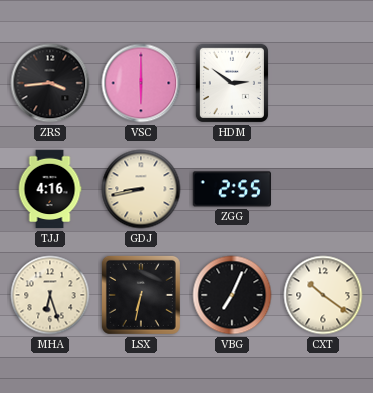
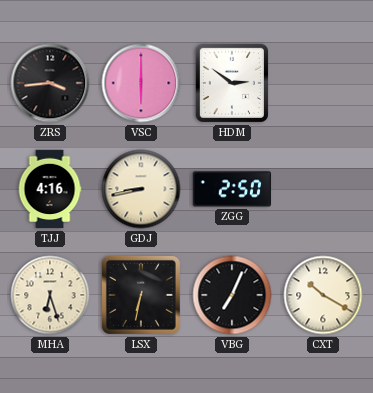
ZGG: 2:55 -> 2:50 (231, 189)
CXT: 10:21 -> 10:20 (323, 295)
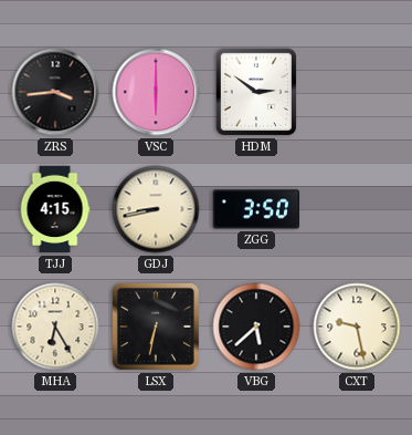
TJJ: 4:16 -> 4:15 (55, 209)
ZGG: 2:50 -> 3:50 (255, 209)
MHA: 6:27 -> 6:25 (55, 327)
VBG: 7:04 -> 5:38 (256, 327)
CXT: 10:20 -> 9:28 (357, 327)
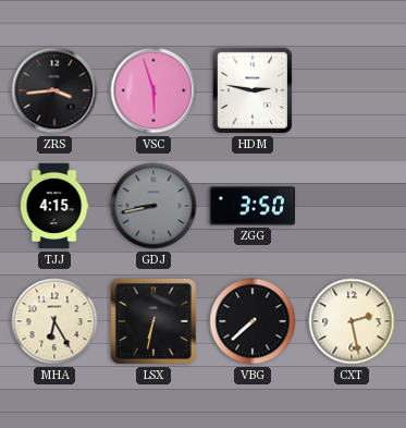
VSC: 6:00 -> 5:57 (153, 90)
HDM: 2:51 -> 2:47 (253, 90)
GDJ dial: cream -> grey (153, 206)
VBG: 5:38 -> 7:38 (253, 321)
CXT: 9:28 -> 2:28 (352, 321)
